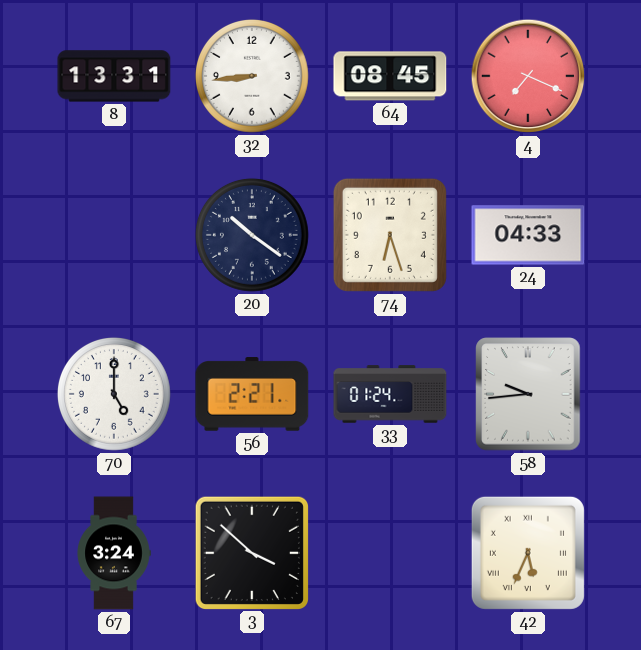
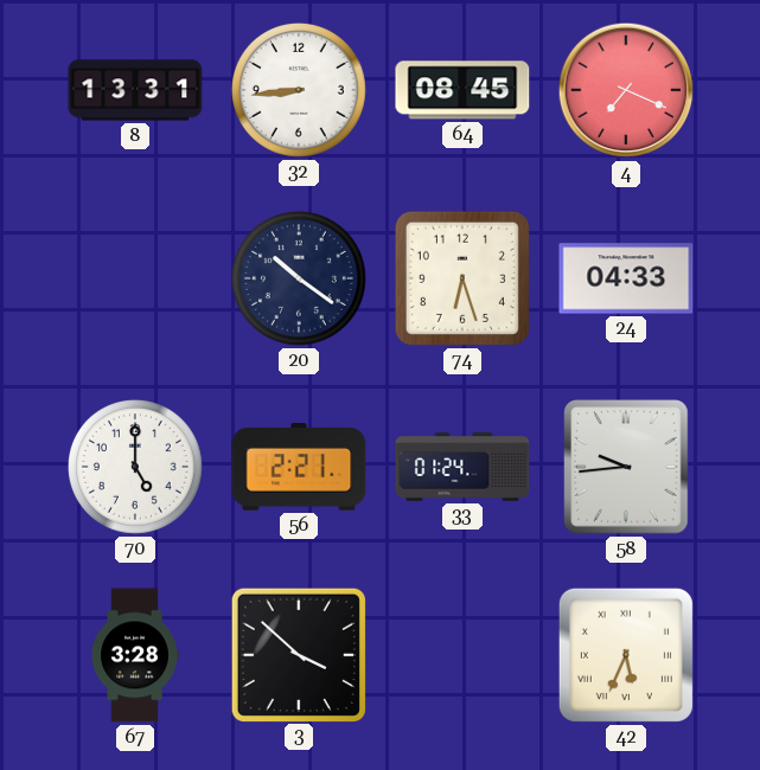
67: 3:24 -> 3:28 (135, 655)
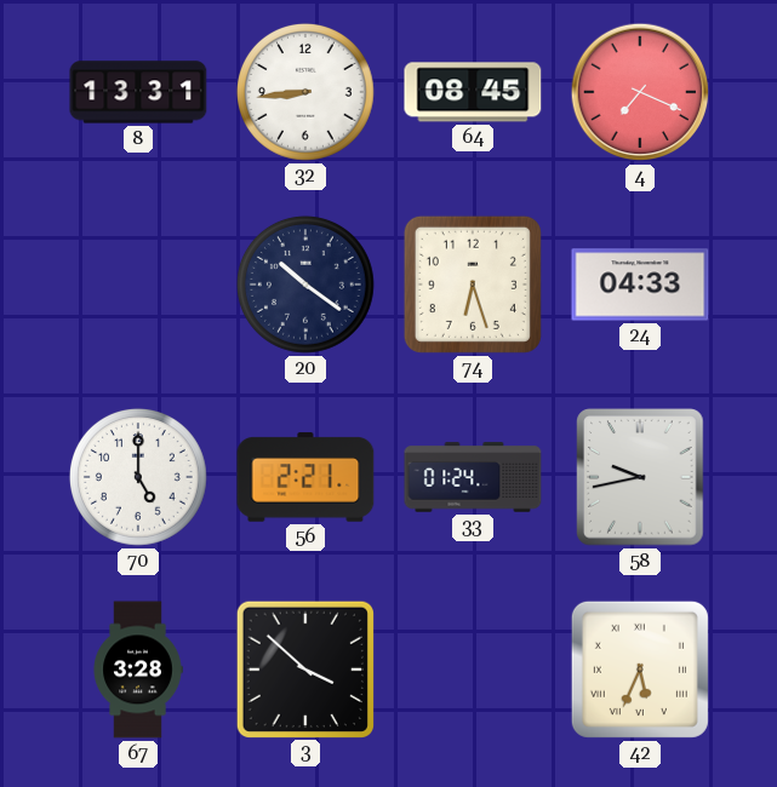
58: 9:44 -> 9:43 (640, 477)
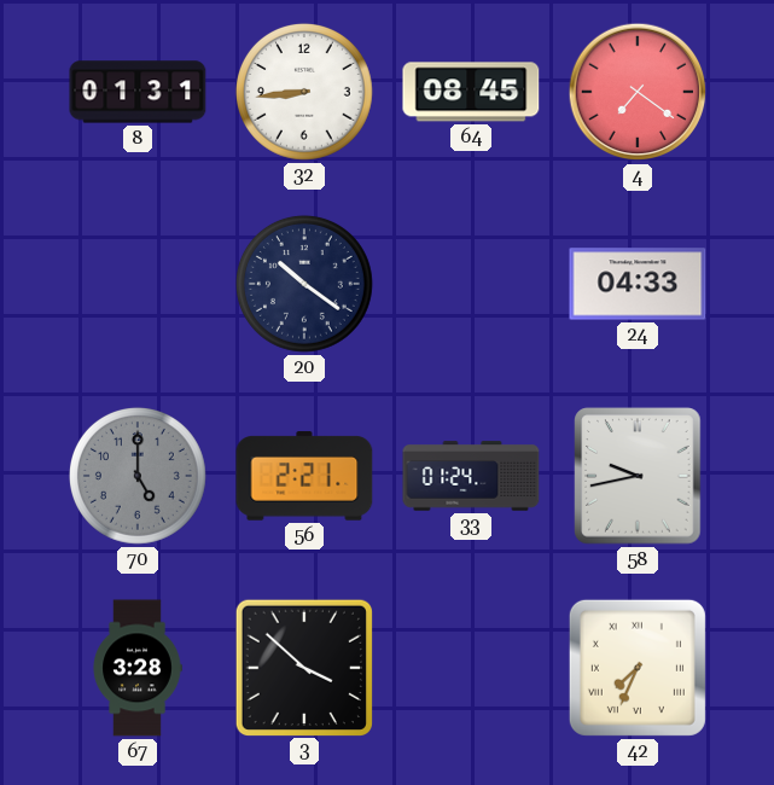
8: 13:31 -> 01:31 (138, 92)
4: 7:19 -> 7:21 (638, 92)
74: 6:27 -> none (473, 285)
70 dial: white -> grey (138, 476)
42: 5:34 -> 7:34 (638, 668)
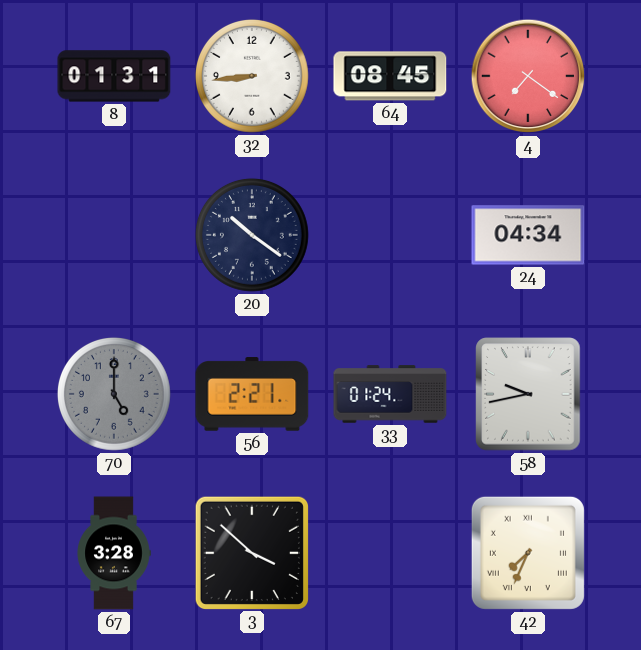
24: 04:33 -> 04:34 (528, 235)
